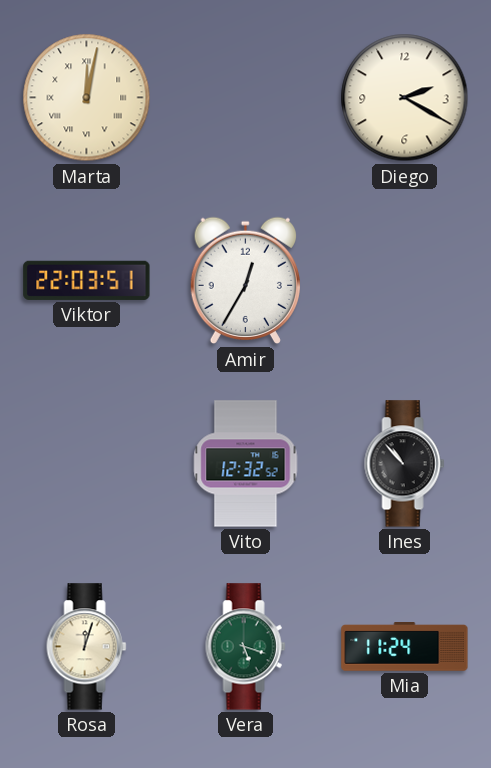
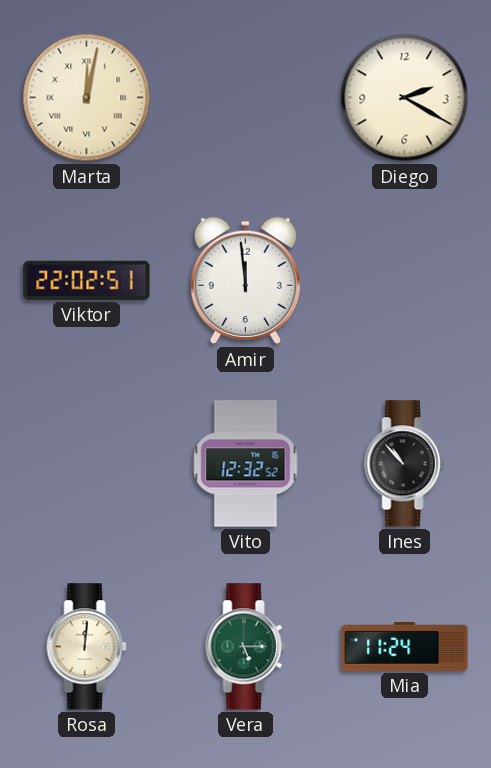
Viktor: 22:03 -> 22:02 (87, 280)
Amir: 12:35 -> 11:59 (245, 281)
Rosa: 12:03 -> 12:01 (87, 647)
Vera: 5:18 -> 5:15 (246, 647)
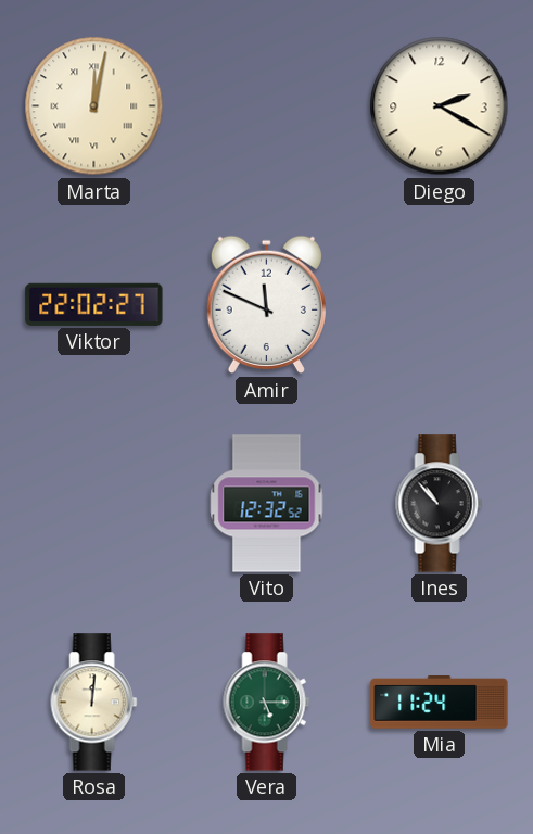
Viktor: 22:02:51 -> 22:02:27 (94, 304)
Amir: 11:59 -> 11:49 (266, 305)
